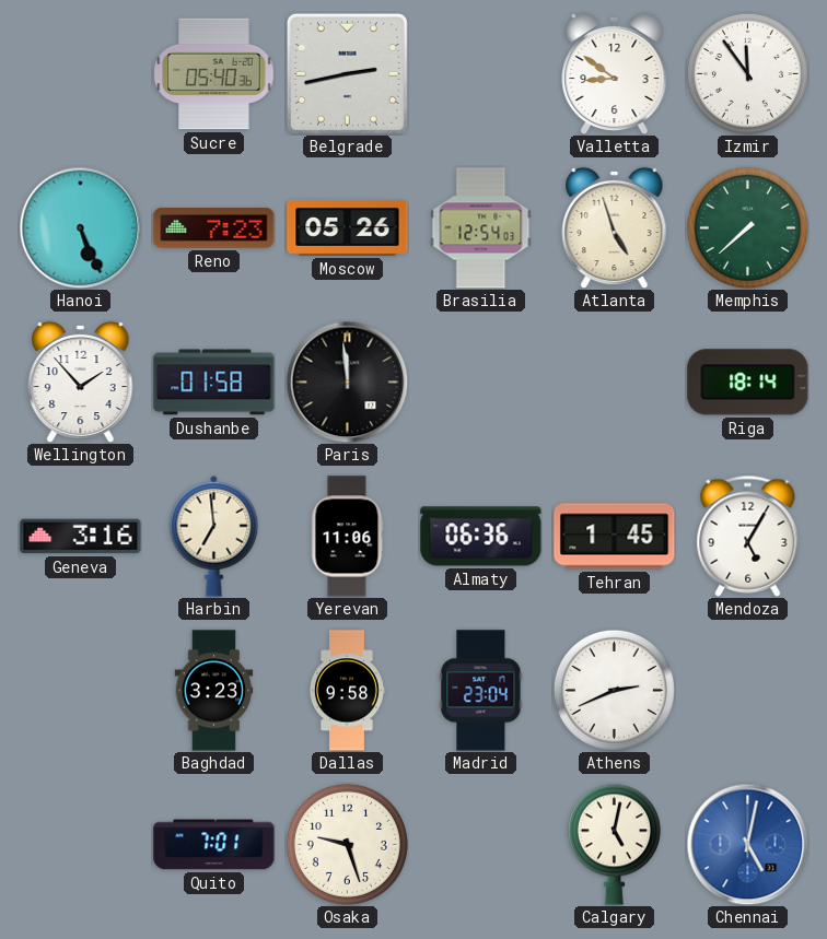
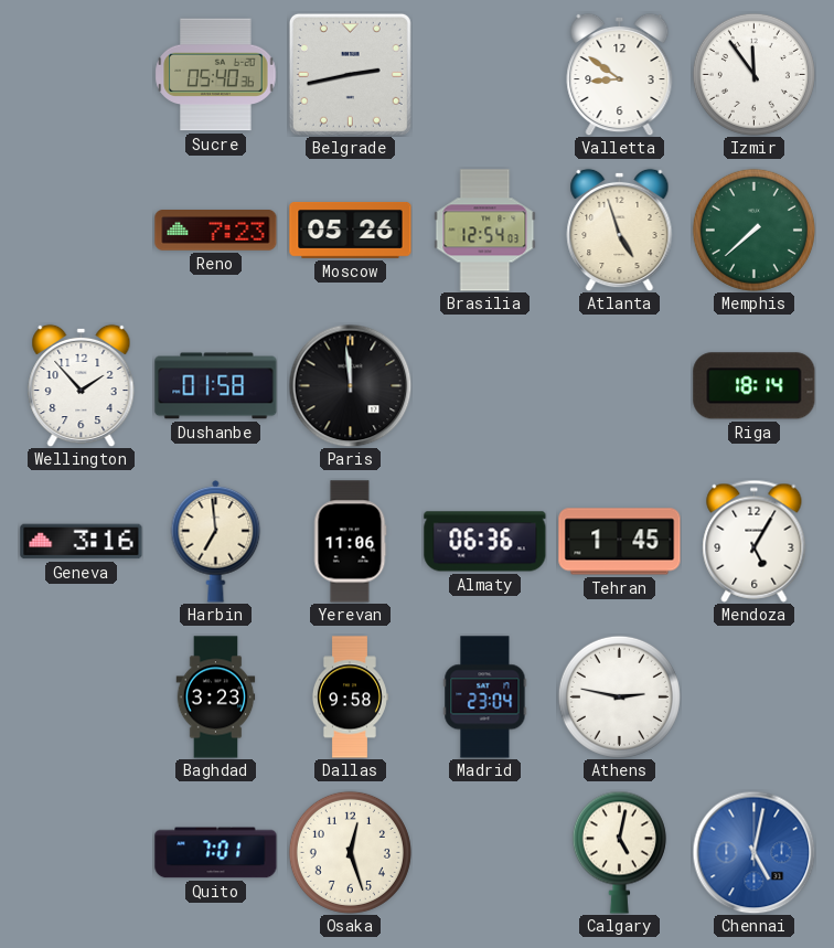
Hanoi: 5:26 -> none (80, 227)
Athens: 2:41 -> 2:47 (619, 696)
Osaka: 9:27 -> 12:27 (350, 852)
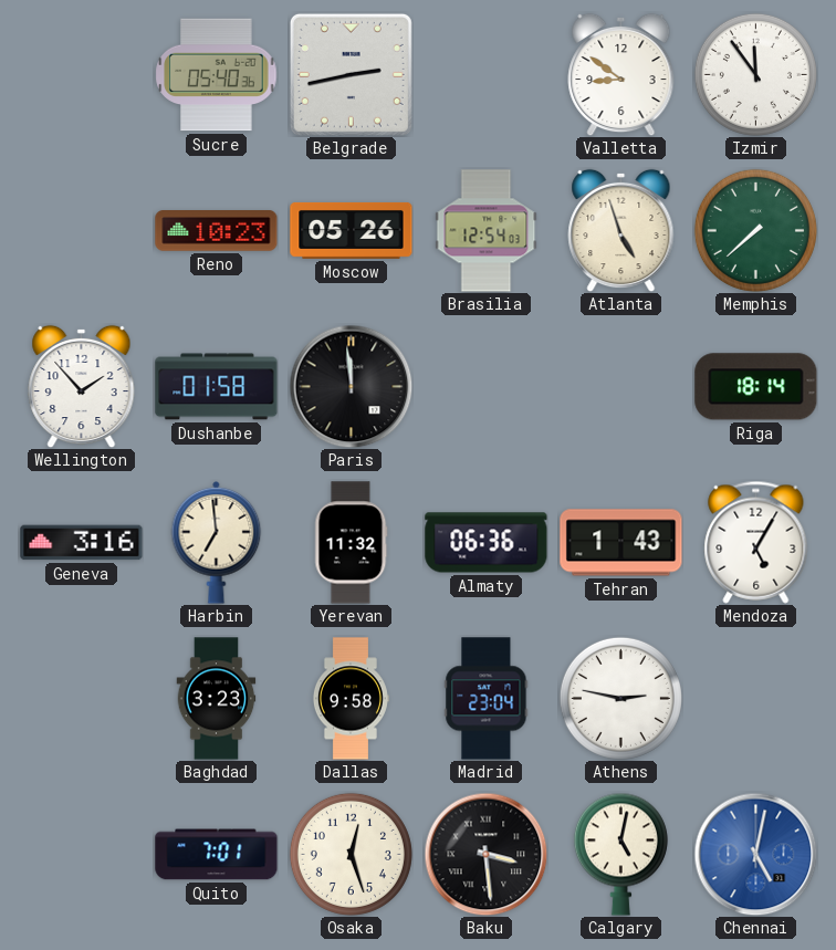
Reno: 7:23 -> 10:23 (217, 231)
Yerevan: 11:06 -> 11:32 (352, 543)
Tehran: 1:45 -> 1:43 (621, 543)
Baku: none -> 3:29 (485, 854)
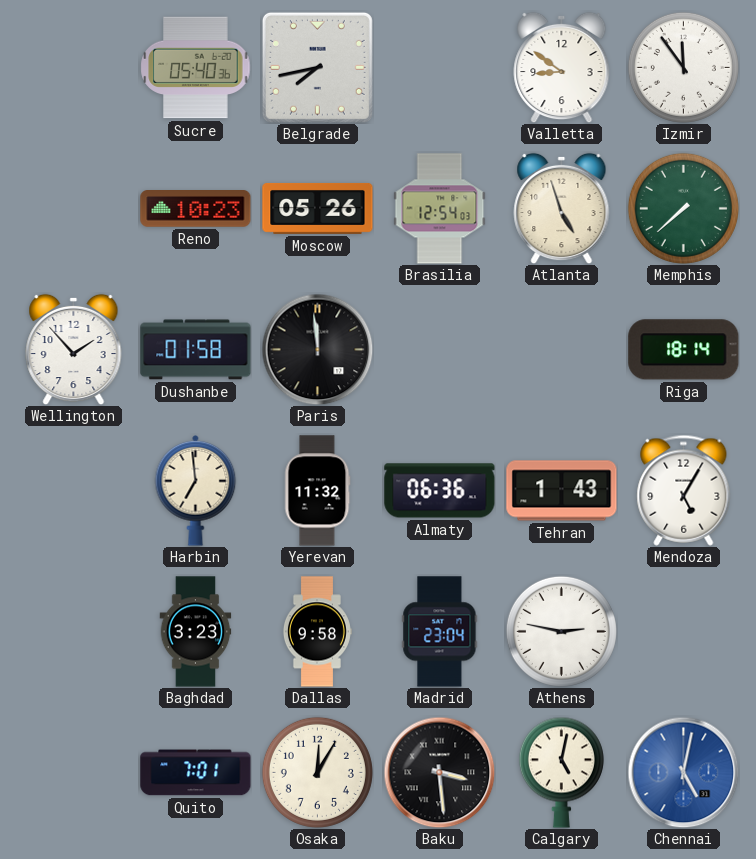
Belgrade: 2:43 -> 7:43 (317, 67)
Geneva: 3:16 -> none (82, 543)
Osaka: 12:27 -> 12:05 (317, 772)
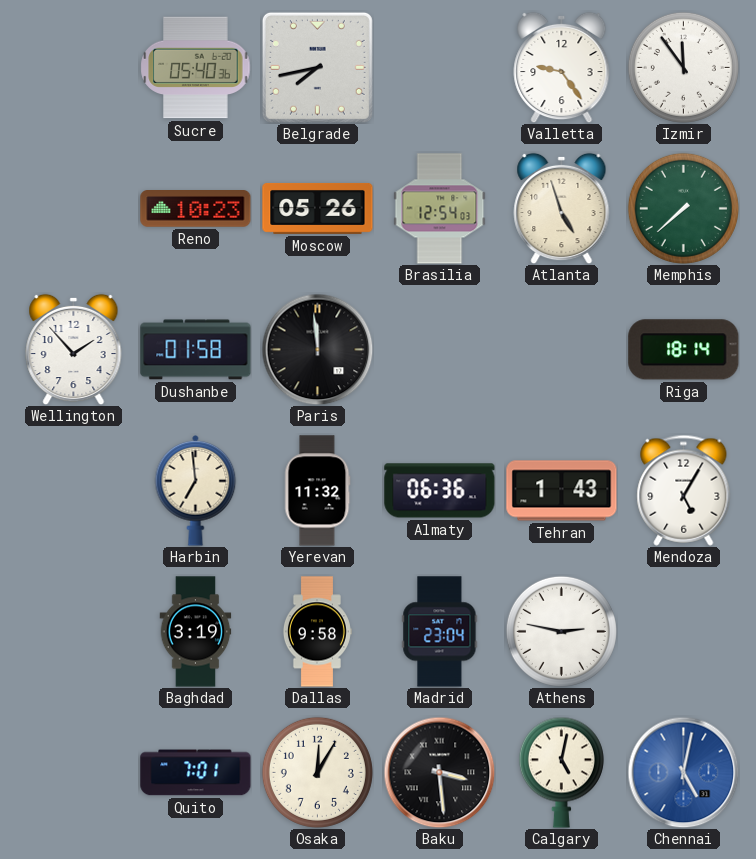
Valletta: 8:51 -> 9:24 (562, 67)
Baghdad: 3:23 -> 3:19 (196, 632)
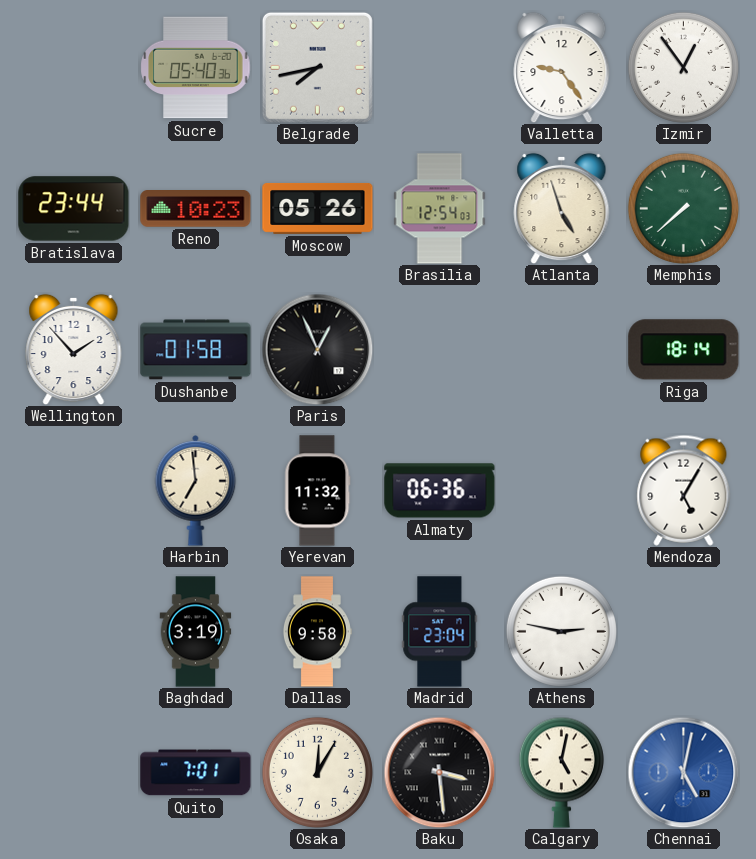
Izmir: 11:54 -> 12:54 (683, 67)
Bratislava: none -> 23:44 (74, 209)
Paris: 11:59 -> 12:56 (317, 349)
Tehran: 1:43 -> none (562, 491)
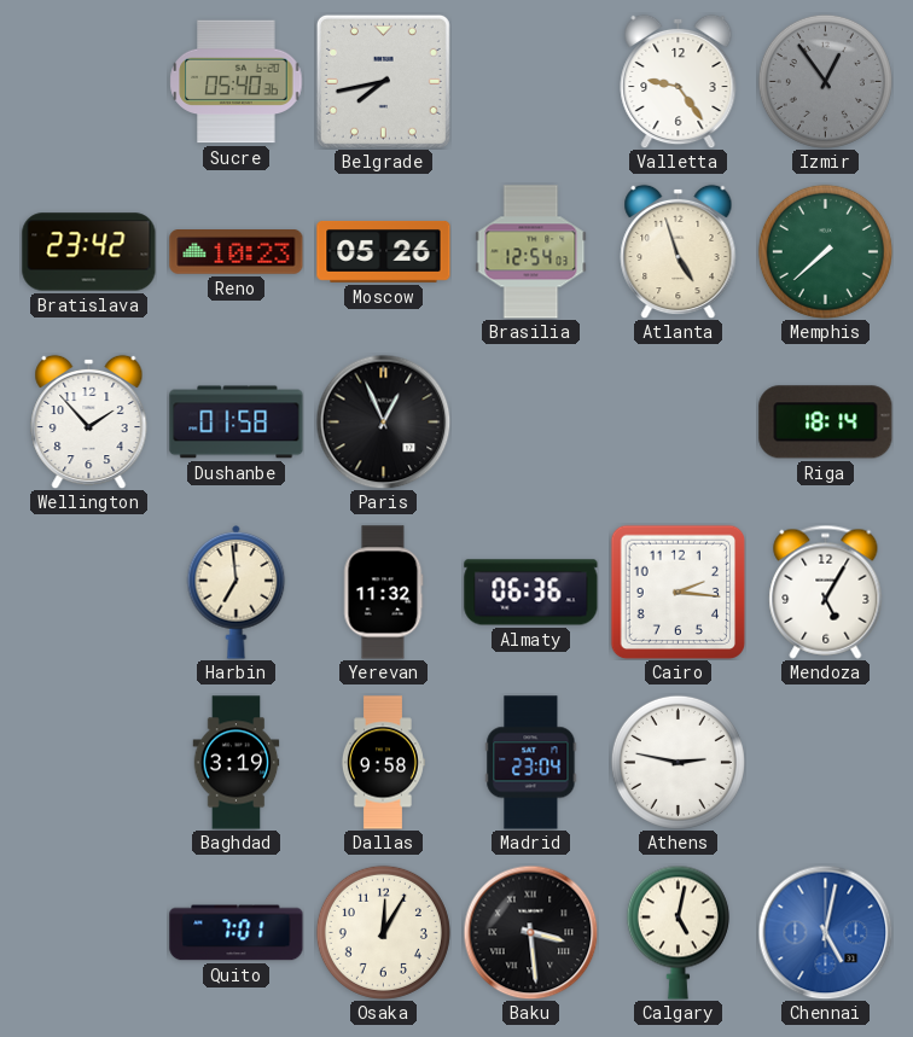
Izmir dial: white -> grey (825, 81)
Bratislava: 23:44 -> 23:42 (89, 252)
Cairo: none -> 2:16 (678, 592)
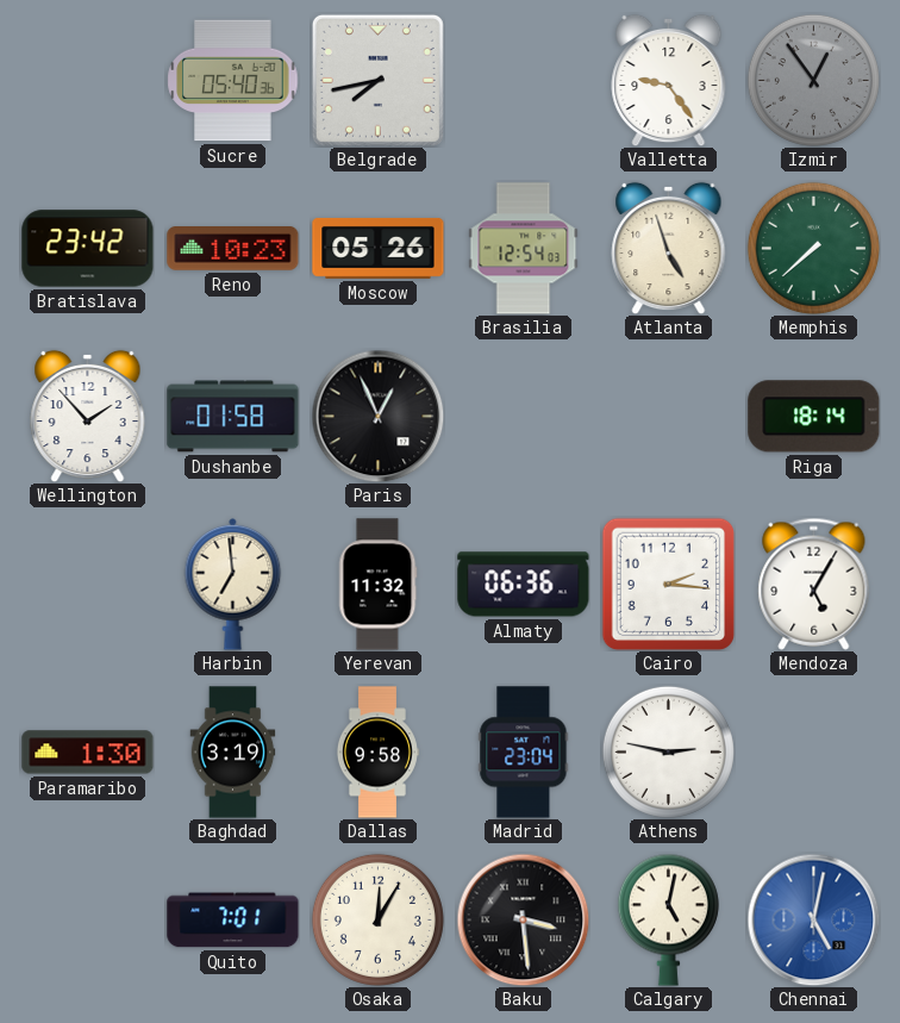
Paramaribo: none -> 1:30 (88, 753)
